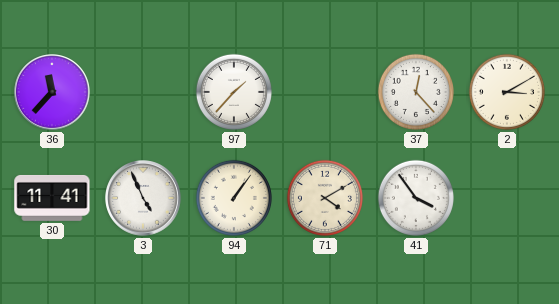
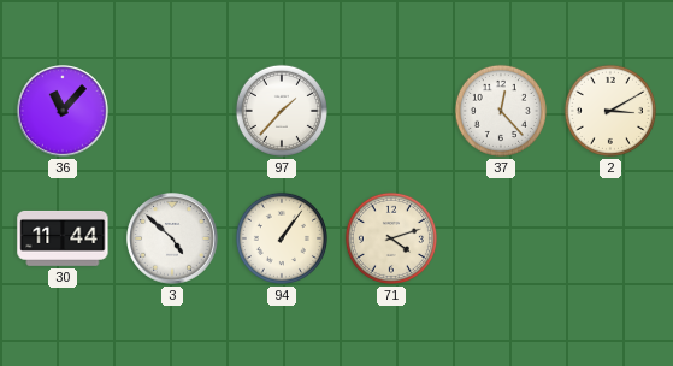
36: 11:37 -> 11:07 (63, 111)
30: 11:41 -> 11:44 (63, 238)
3: 4:56 -> 4:52 (172, 238)
71: 4:10 -> 4:12 (391, 238)
41: 3:54 -> none (416, 198)
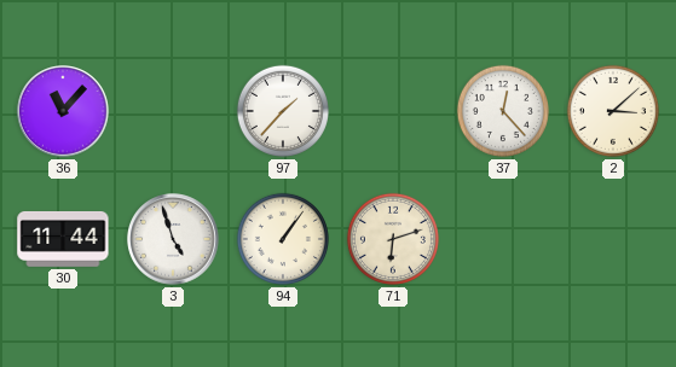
2: 3:10 -> 3:08 (613, 111)
3: 4:52 -> 4:57 (173, 239)
71: 4:12 -> 6:12 (393, 239)
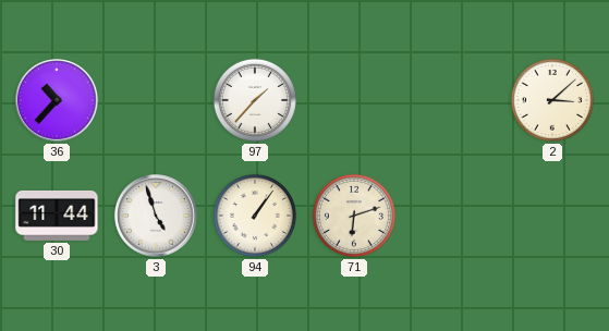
36: 11:07 -> 10:37 (57, 100)
37: 12:23 -> none (503, 111)
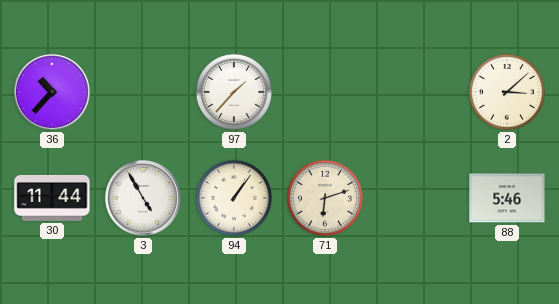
3: 4:57 -> 4:55 (143, 198)
88: none -> 5:46 (507, 198)
